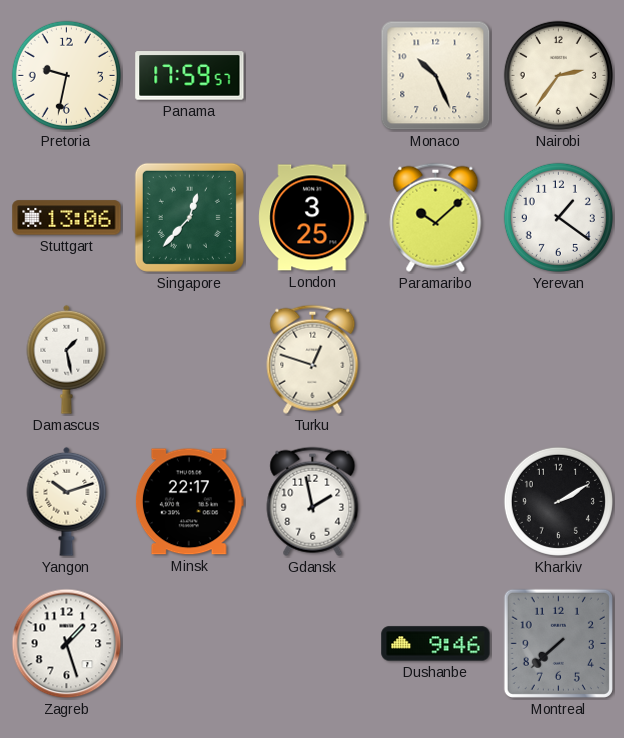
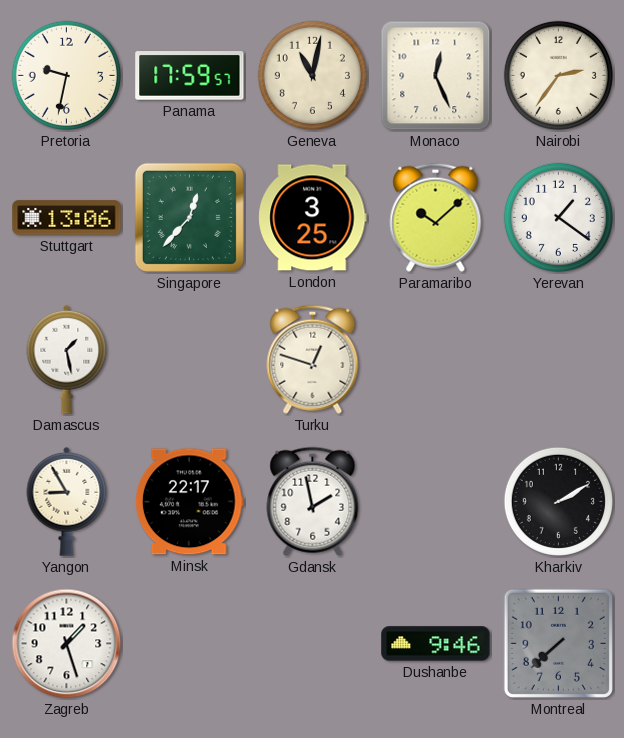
Geneva: none -> 11:02 (312, 75)
Monaco: 10:26 -> 12:26 (436, 76)
Yangon: 10:12 -> 8:55 (67, 501)
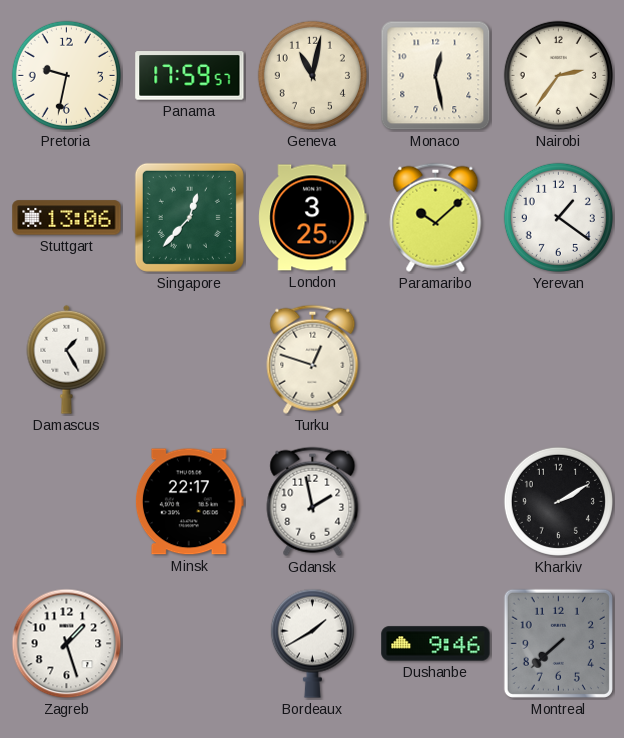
Monaco: 12:26 -> 12:28 (436, 76)
Damascus: 1:28 -> 1:25 (67, 359)
Yangon: 8:55 -> none (67, 501)
Bordeaux: none -> 1:40 (312, 643)
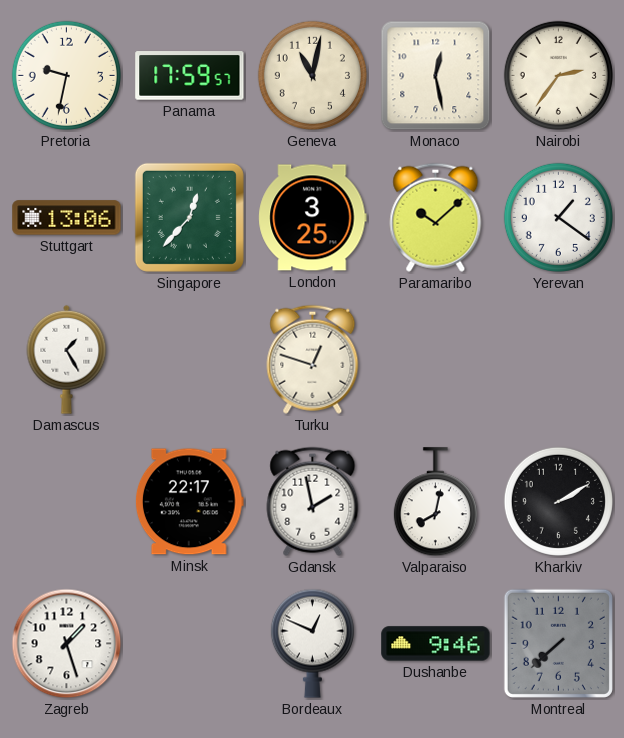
Valparaiso: none -> 8:02 (435, 502)
Bordeaux: 1:40 -> 12:49 (312, 643)
